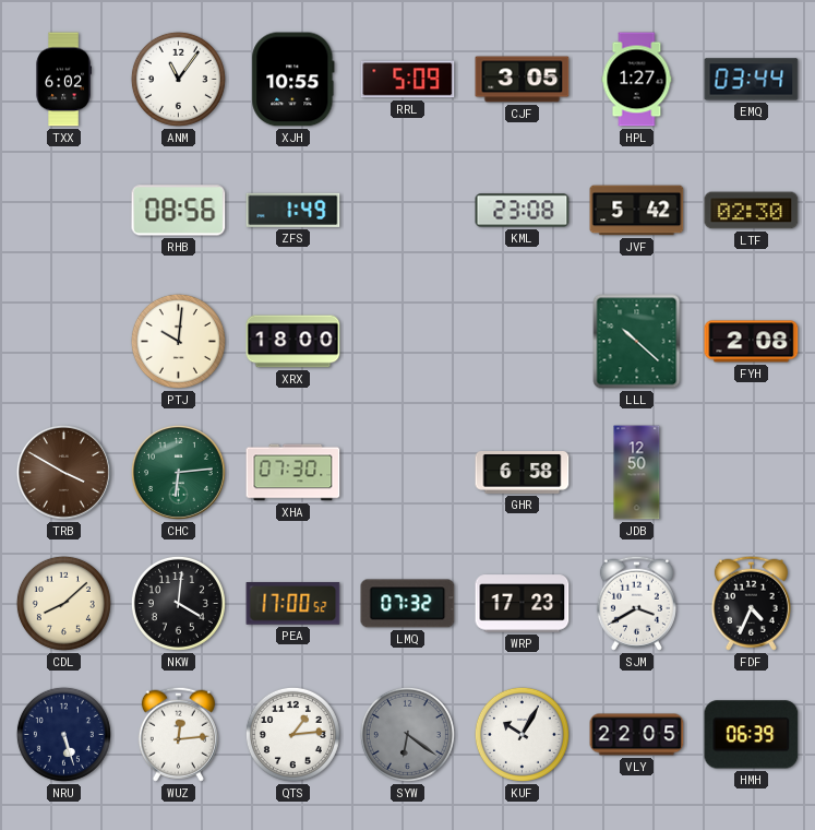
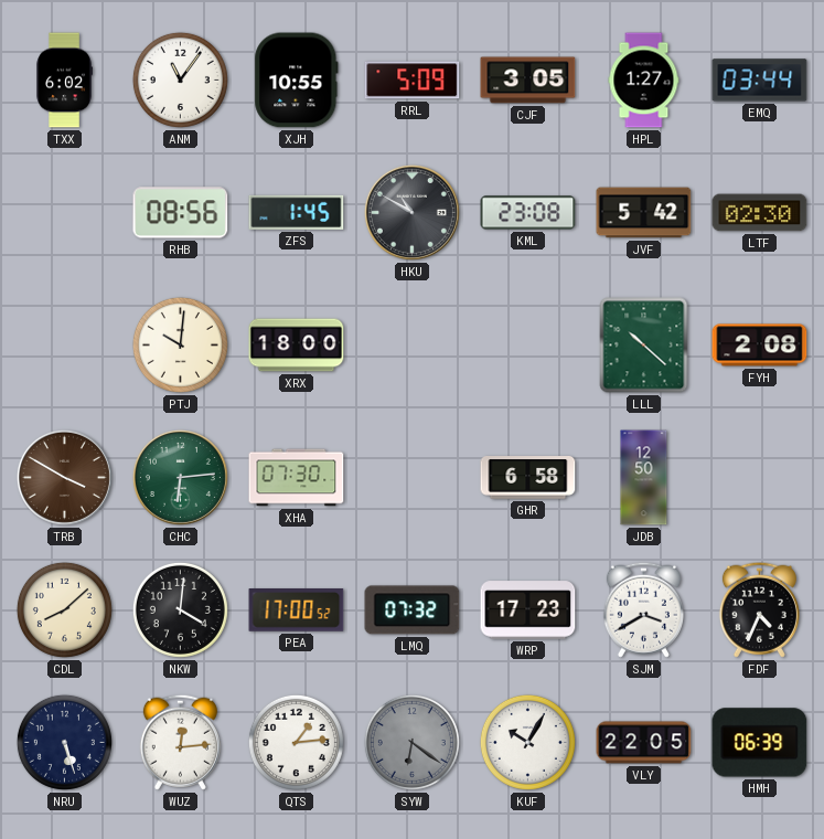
ZFS: 1:49 -> 1:45 (297, 212)
HKU: none -> 10:50 (411, 212)
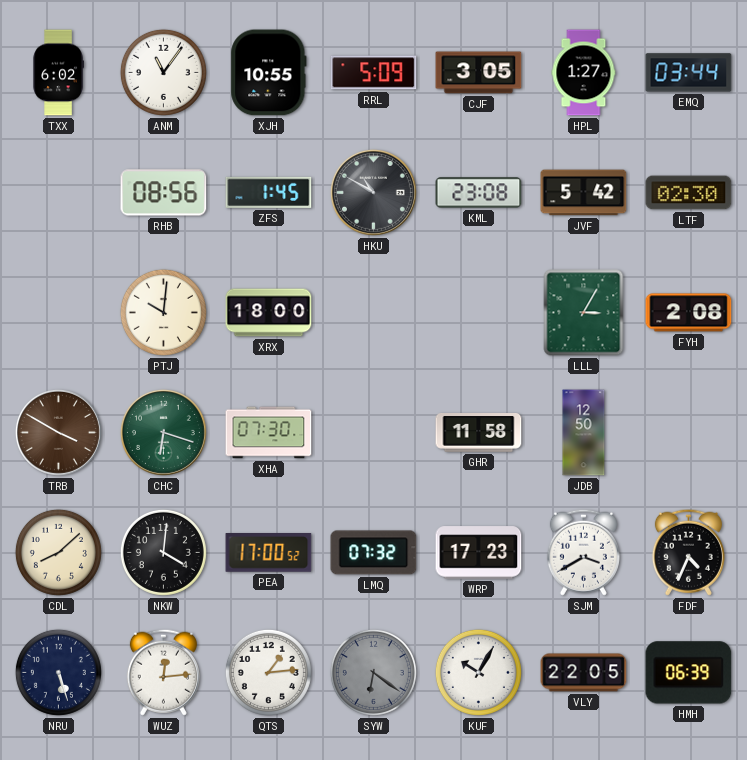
LLL: 10:22 -> 3:05 (584, 313)
CHC: 6:14 -> 6:18 (163, 432)
GHR: 6:58 -> 11:58 (479, 433)
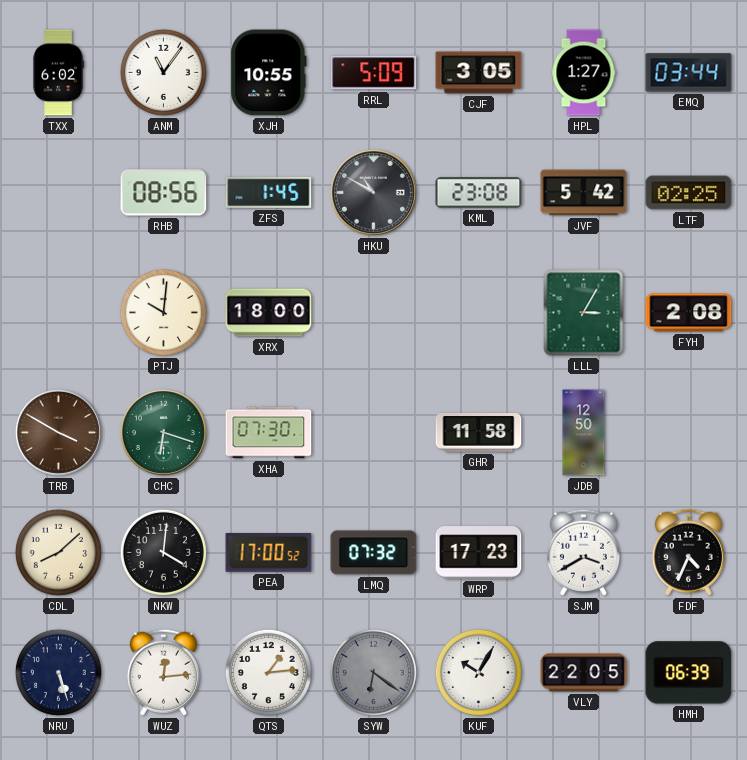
LTF: 02:30 -> 02:25 (689, 193)
